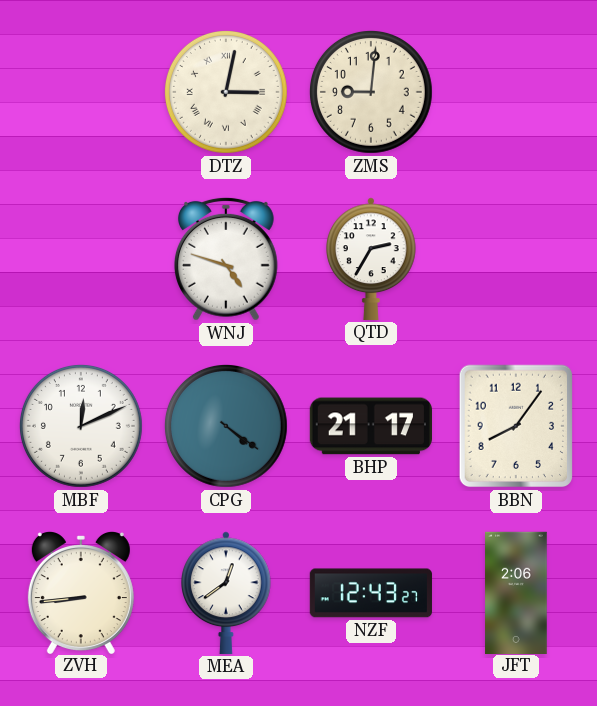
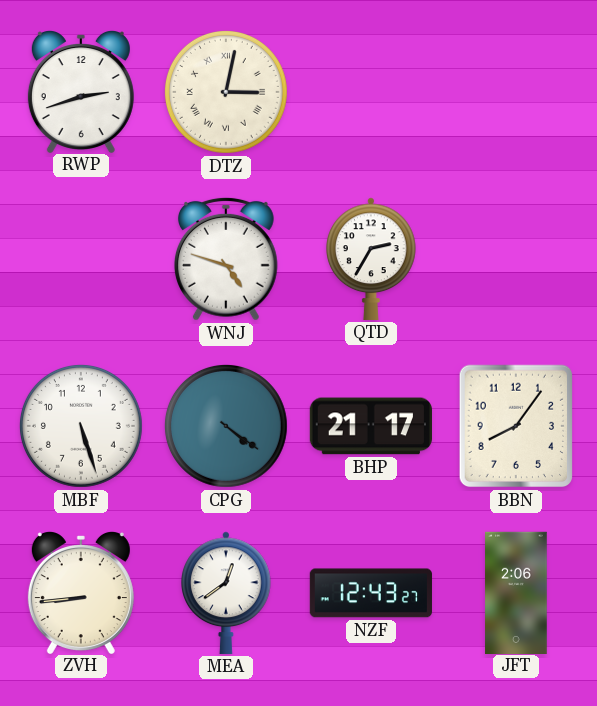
RWP: none -> 2:42 (81, 92)
ZMS: 9:01 -> none (371, 92)
MBF: 12:11 -> 5:27 (81, 426)
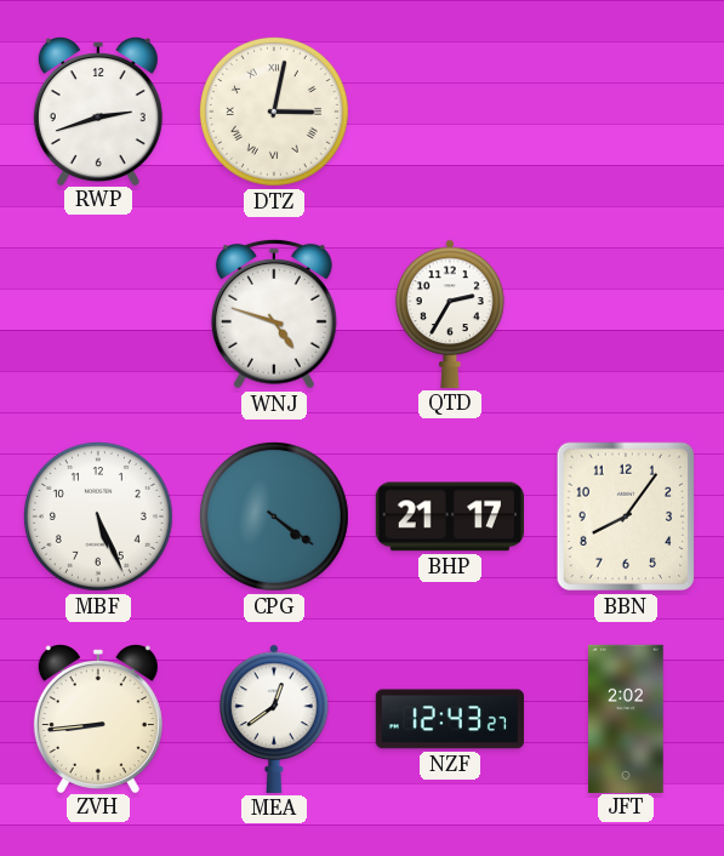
MBF: 5:27 -> 5:26 (98, 517)
JFT: 2:06 -> 2:02 (626, 718)
